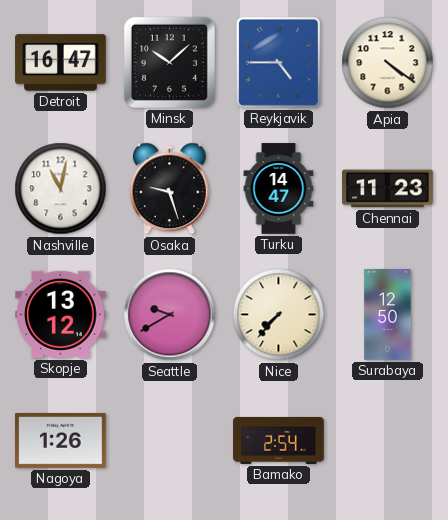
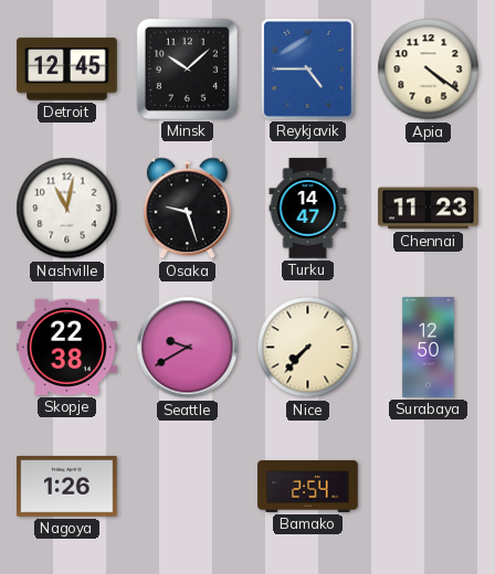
Detroit: 16:47 -> 12:45 (67, 70)
Skopje: 13:12 -> 22:38 (67, 347)
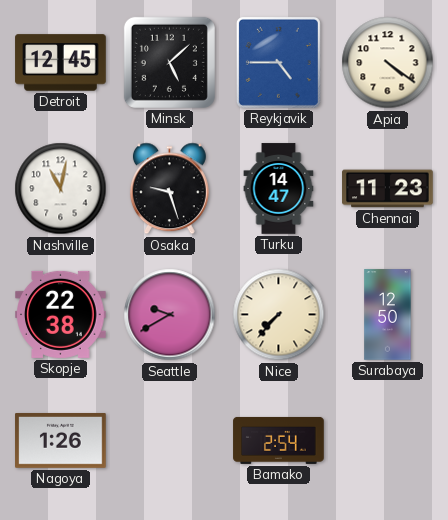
Minsk: 10:08 -> 5:08 (169, 62)
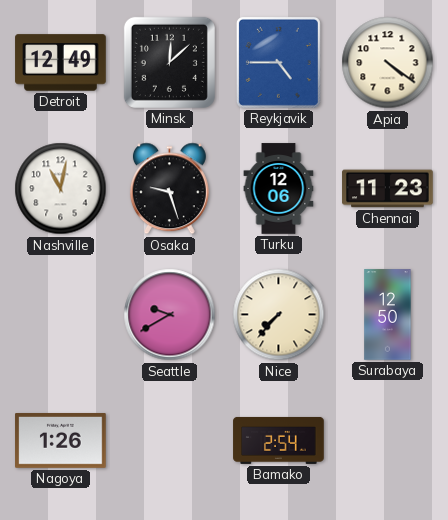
Detroit: 12:45 -> 12:49 (61, 63)
Minsk: 5:08 -> 12:08 (169, 62)
Turku: 14:47 -> 12:06 (279, 189)
Skopje: 22:38 -> none (61, 314)
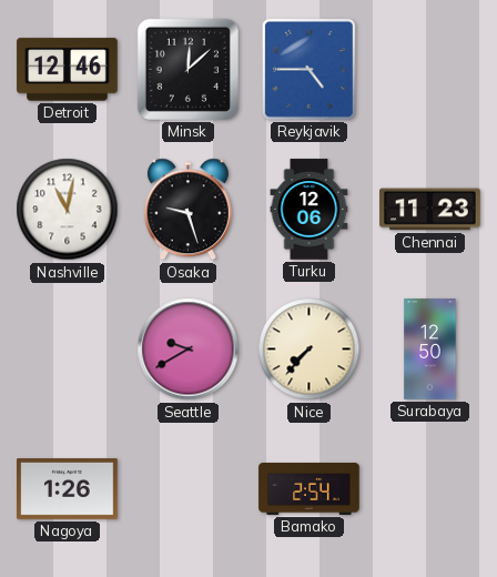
Detroit: 12:49 -> 12:46 (68, 70)
Apia: 4:21 -> none (388, 63)
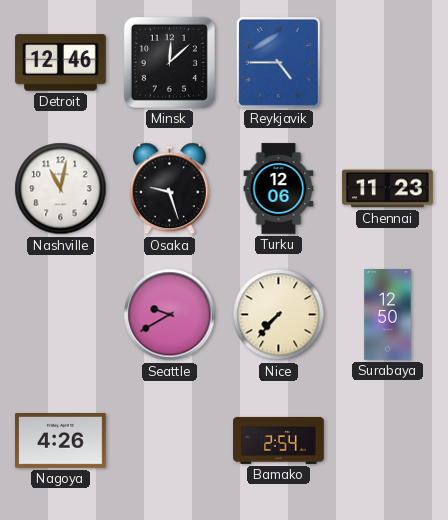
Nagoya: 1:26 -> 4:26 (61, 441)
